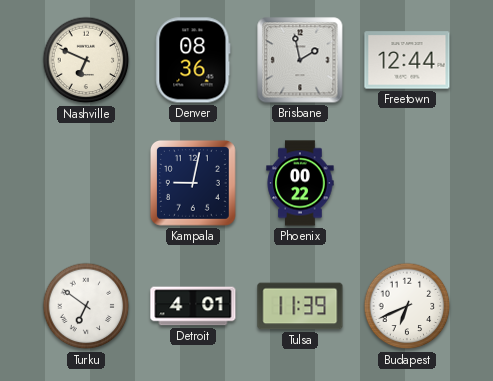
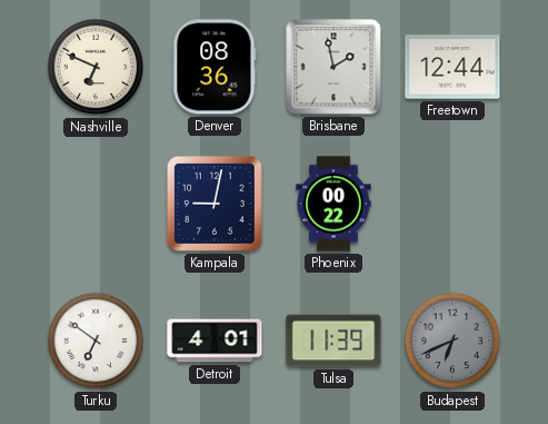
Budapest dial: white -> grey (452, 341)
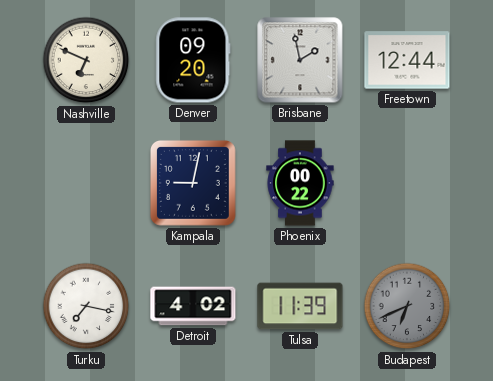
Denver: 08:36 -> 09:20 (193, 60)
Turku: 6:51 -> 7:17 (86, 306)
Detroit: 4:01 -> 4:02 (193, 306)
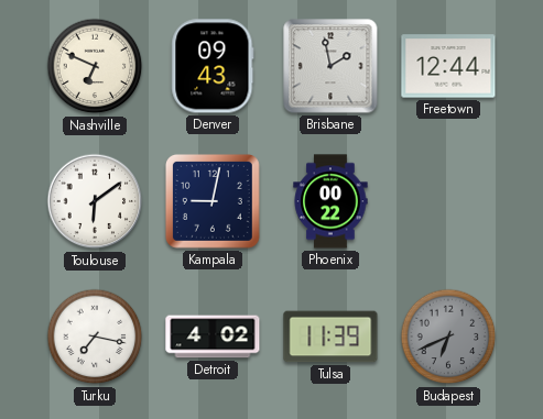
Denver: 09:20 -> 09:43 (213, 66)
Toulouse: none -> 6:09 (95, 201)
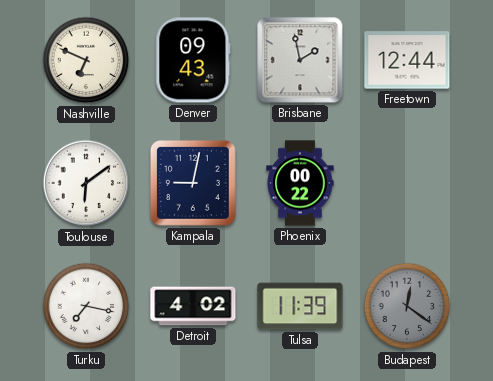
Budapest: 6:41 -> 12:21 (407, 306)
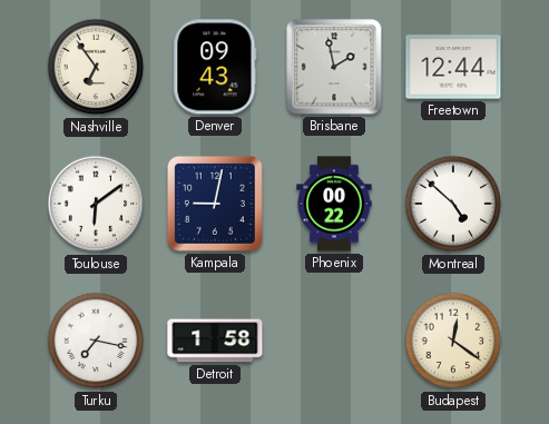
Nashville: 6:49 -> 6:54 (96, 67)
Montreal: none -> 4:52 (453, 204)
Detroit: 4:02 -> 1:58 (215, 341)
Tulsa: 11:39 -> none (300, 306)
Budapest dial: grey -> cream (453, 341)
